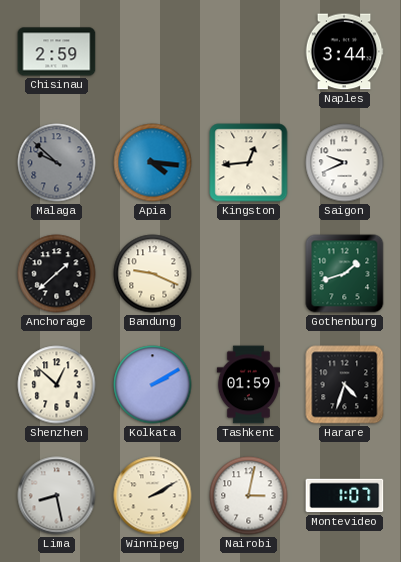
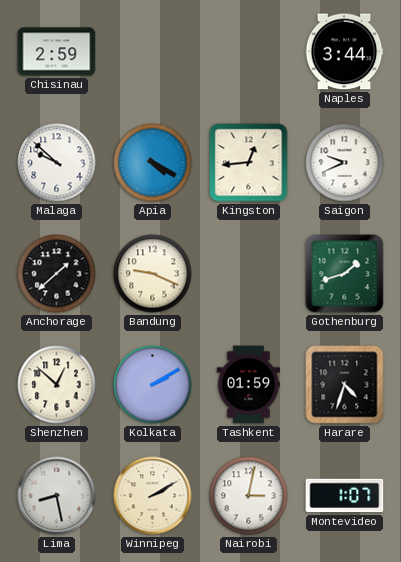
Malaga dial: grey -> white (57, 163)
Apia: 4:16 -> 4:20 (153, 163)
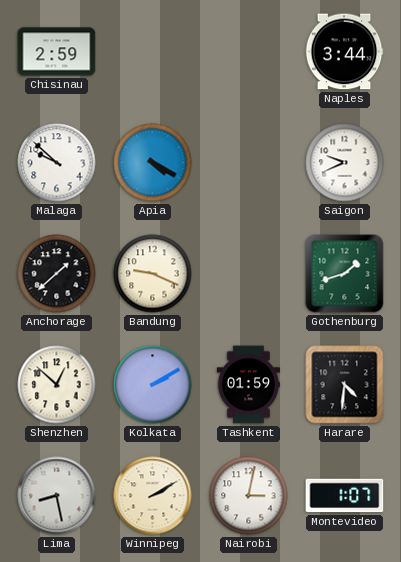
Kingston: 12:44 -> none (249, 163)
Harare: 4:33 -> 4:31 (345, 385)
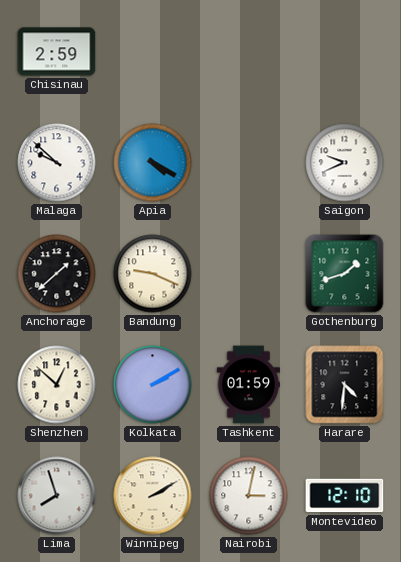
Naples: 3:44 -> none (344, 52)
Lima: 8:28 -> 7:57 (57, 496)
Montevideo: 1:07 -> 12:10 (345, 496)
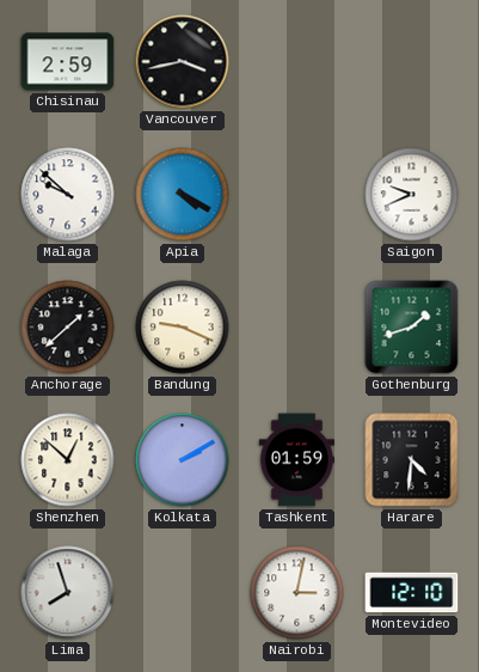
Vancouver: none -> 3:43 (183, 62)
Winnipeg: 2:10 -> none (153, 496)
